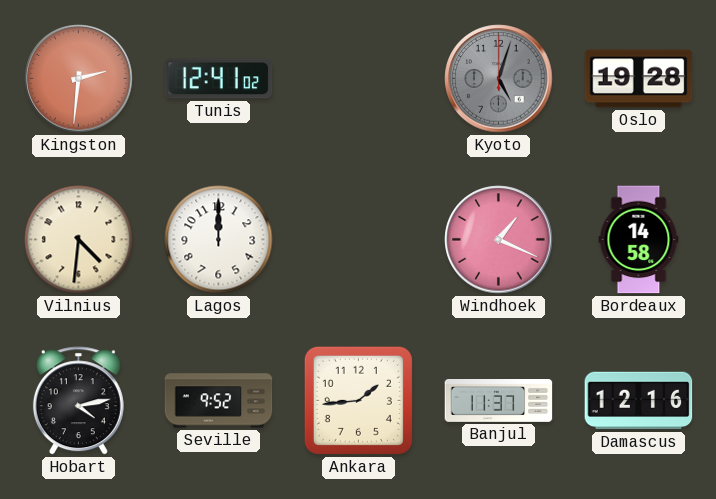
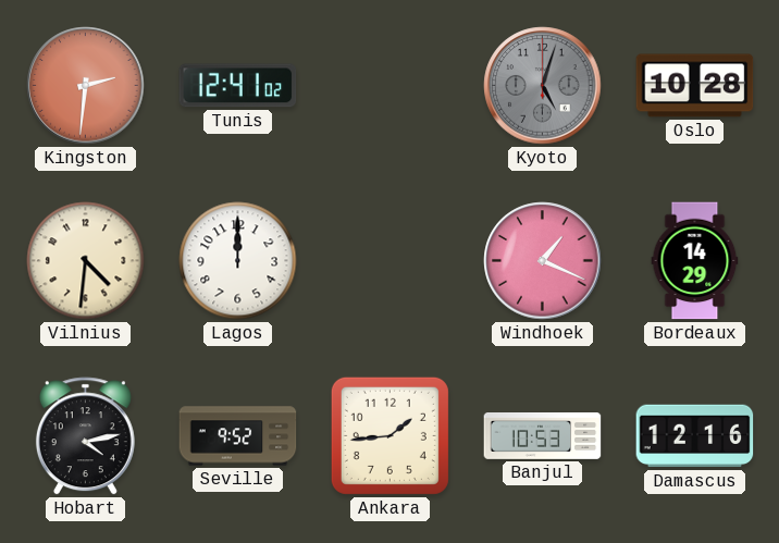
Oslo: 19:28 -> 10:28 (695, 86)
Bordeaux: 14:58 -> 14:29 (695, 261)
Banjul: 11:37 -> 10:53 (543, 436)
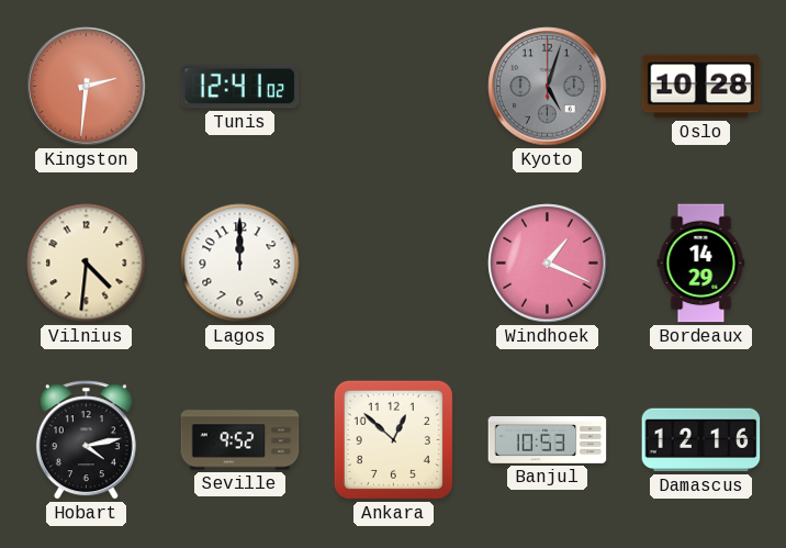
Ankara: 1:44 -> 12:52 (393, 439)
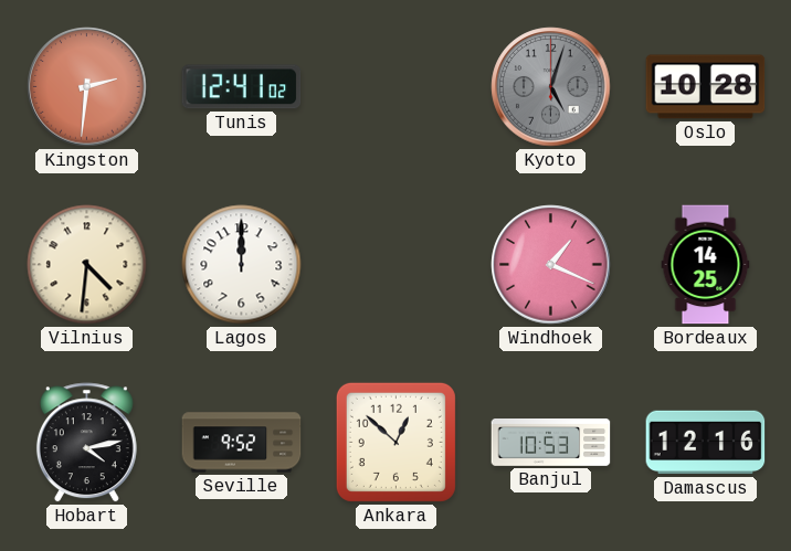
Bordeaux: 14:29 -> 14:25 (706, 265)
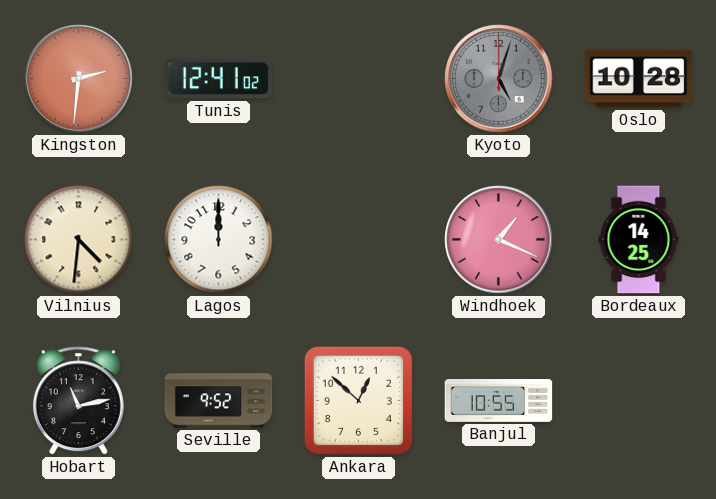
Hobart: 4:13 -> 11:13 (78, 401)
Banjul: 10:53 -> 10:55 (499, 401)
Damascus: 12:16 -> none (706, 443)
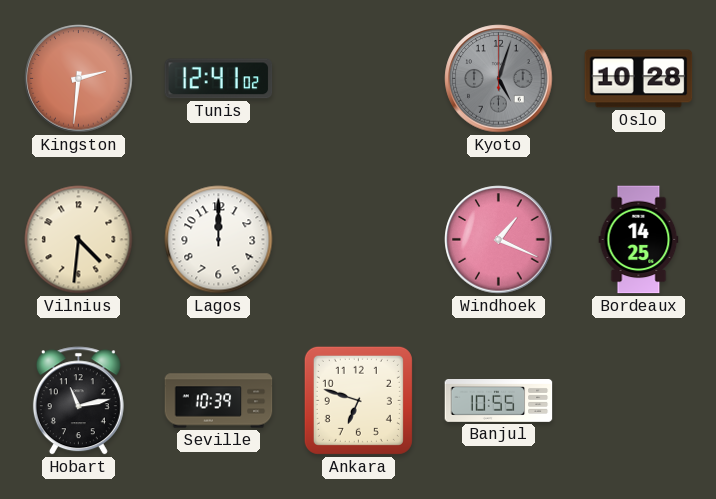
Seville: 9:52 -> 10:39 (219, 401)
Ankara: 12:52 -> 6:48 (358, 400)
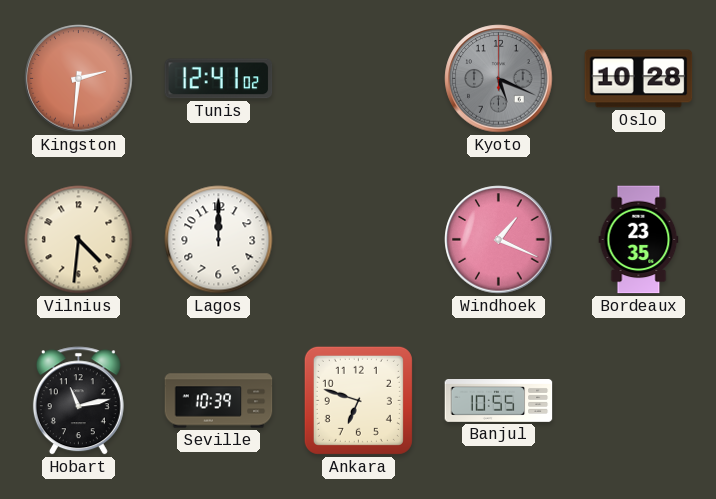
Kyoto: 5:03 -> 5:19 (499, 79)
Bordeaux: 14:25 -> 23:35 (639, 240)
